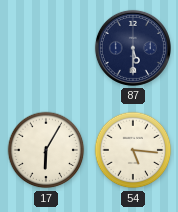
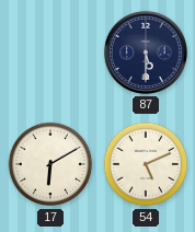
17: 6:05 -> 6:10 (50, 164)
54: 5:16 -> 5:11 (146, 164)
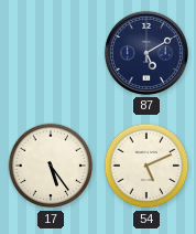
87: 5:30 -> 5:10 (146, 53)
17: 6:10 -> 5:24 (51, 166)
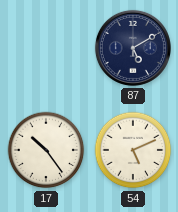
17: 5:24 -> 10:24 (46, 150)
